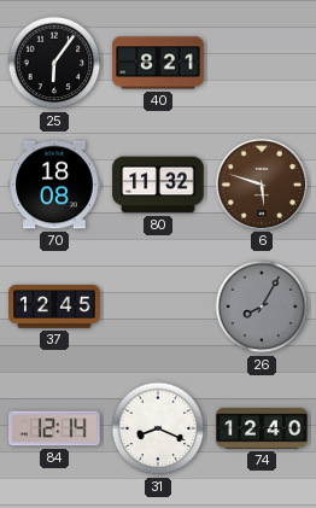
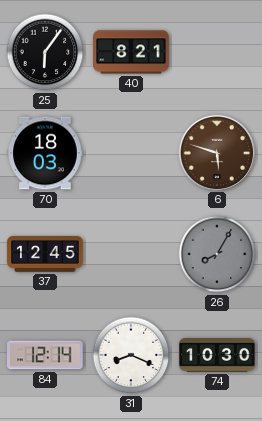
70: 18:08 -> 18:03 (45, 153)
80: 11:32 -> none (158, 185)
74: 12:40 -> 10:30 (217, 355)
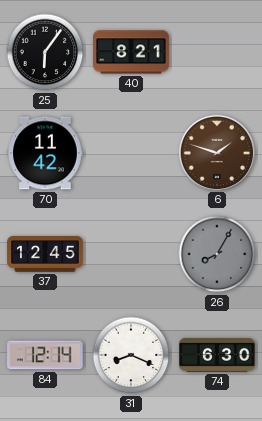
70: 18:03 -> 11:42 (45, 153)
6: 5:48 -> 1:48 (216, 152)
74: 10:30 -> 6:30 (217, 355)
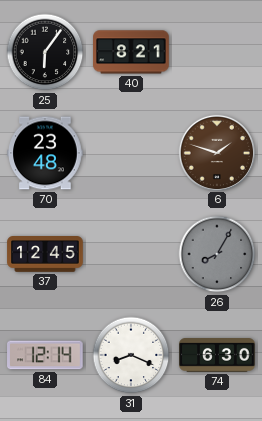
70: 11:42 -> 23:48 (45, 153)
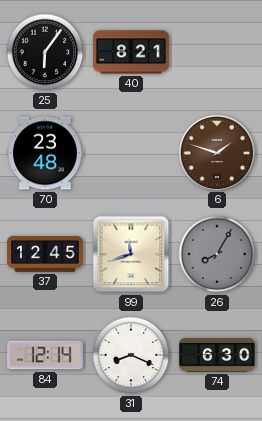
99: none -> 11:42 (131, 254)
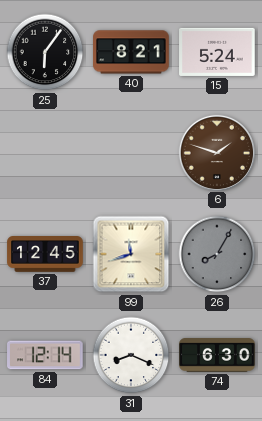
15: none -> 5:24 (217, 52)
70: 23:48 -> none (45, 153)
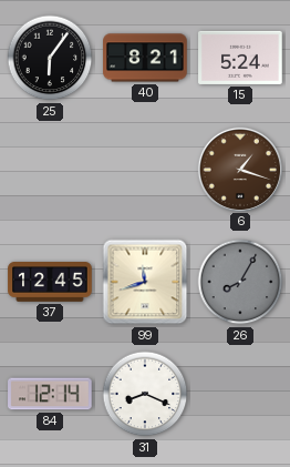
6: 1:48 -> 1:18 (239, 169)
74: 6:30 -> none (217, 355)
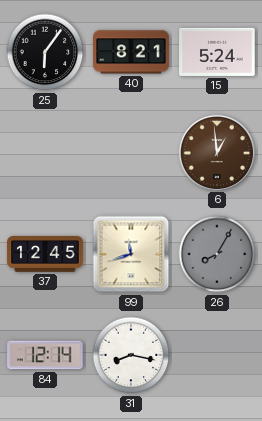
6: 1:18 -> 12:59 (216, 152)
31: 8:19 -> 8:17 (131, 355)
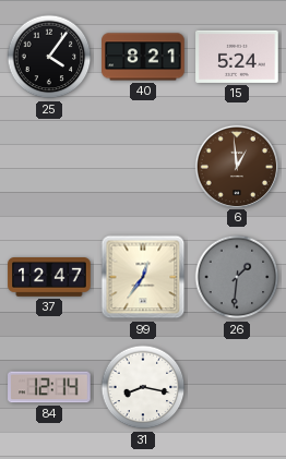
25: 6:06 -> 4:06 (49, 57)
37: 12:45 -> 12:47 (49, 278)
99: 11:42 -> 12:36 (143, 277)
26: 8:05 -> 1:31 (237, 277)
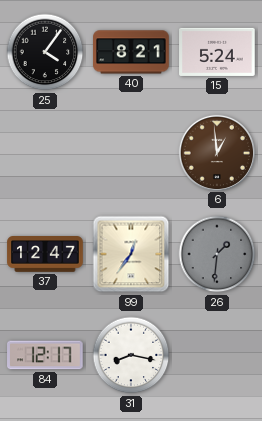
84: 12:14 -> 12:17 (45, 355)
